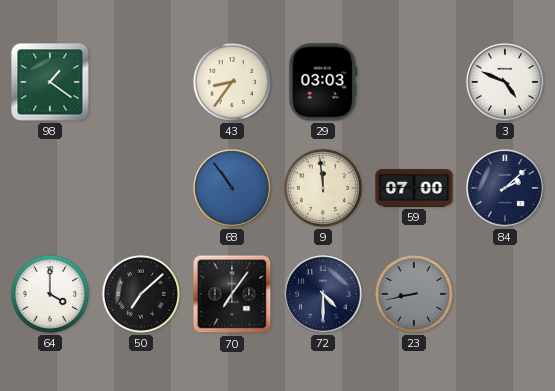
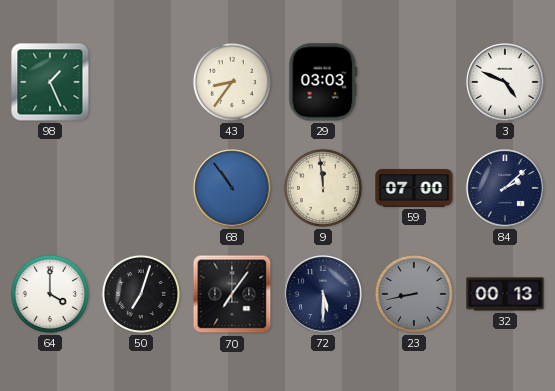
98: 1:21 -> 1:26 (50, 82)
50: 7:08 -> 7:03 (141, 294)
72: 4:30 -> 5:30 (323, 294)
32: none -> 00:13 (505, 294)
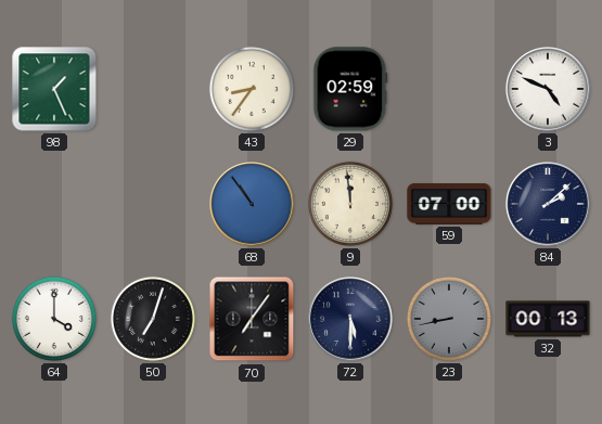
29: 03:03 -> 02:59 (350, 89)
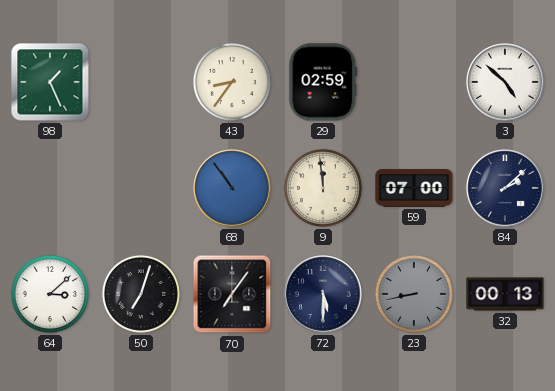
3: 4:49 -> 4:52 (505, 82)
64: 4:00 -> 3:08 (50, 294)
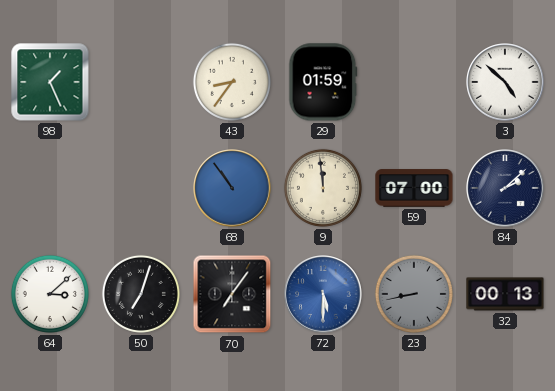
29: 02:59 -> 01:59 (323, 82)
72 dial: navy -> blue (323, 294)
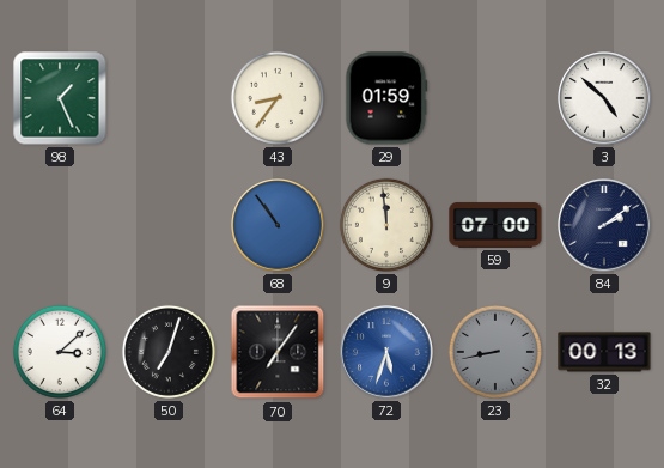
84: 2:08 -> 2:09 (604, 225)
72: 5:30 -> 5:33 (386, 352)
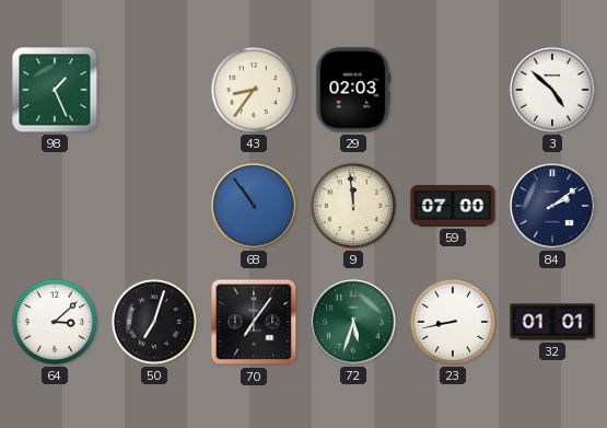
29: 01:59 -> 02:03 (353, 90)
72 dial: blue -> green (353, 322)
23 dial: grey -> white (453, 322)
32: 00:13 -> 01:01 (552, 322)
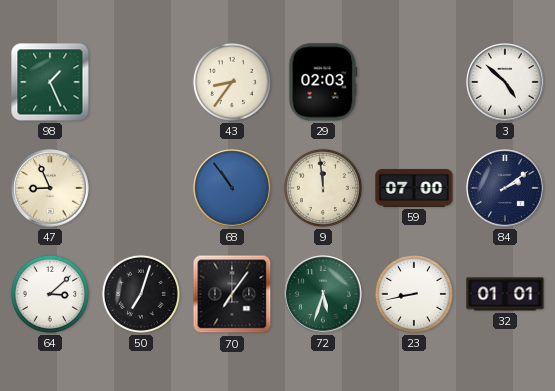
47: none -> 8:56 (50, 188)
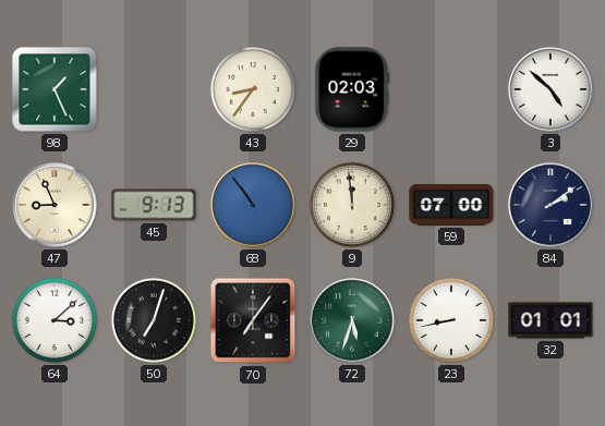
45: none -> 9:13 (154, 205)
